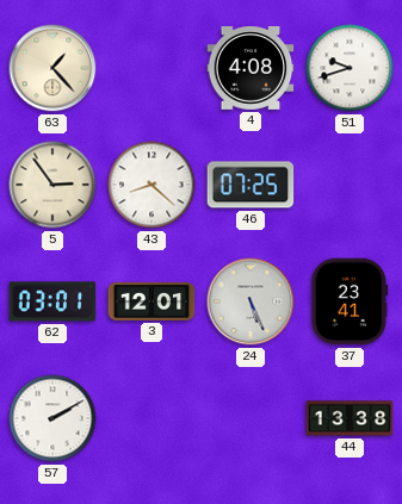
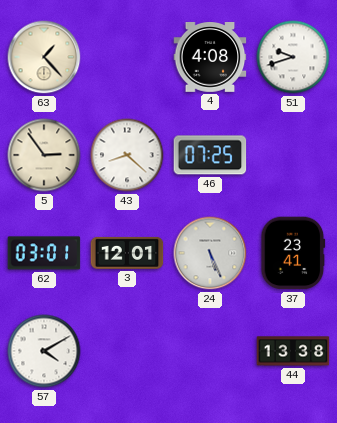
57: 2:10 -> 4:10 (44, 351)
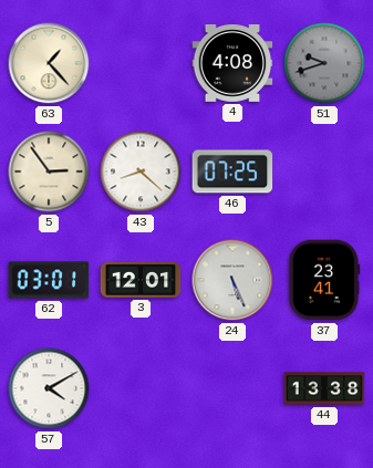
51 dial: white -> grey (324, 63)
